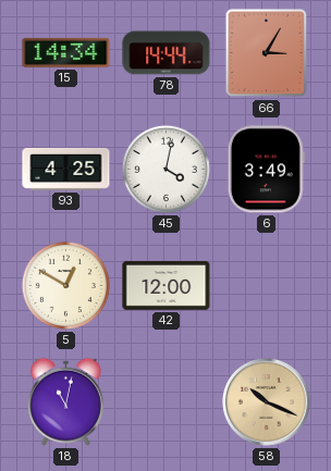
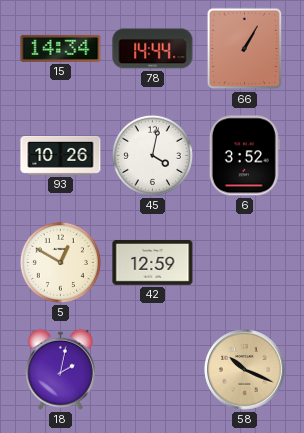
66: 3:05 -> 1:05 (245, 49)
93: 4:25 -> 10:26 (61, 155)
6: 3:49 -> 3:52 (244, 156)
42: 12:00 -> 12:59 (153, 262)
18: 11:02 -> 2:02 (60, 369)
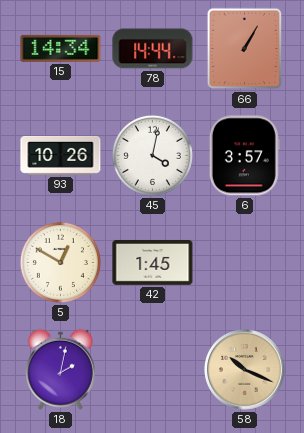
6: 3:52 -> 3:57 (244, 156)
42: 12:59 -> 1:45 (153, 262)
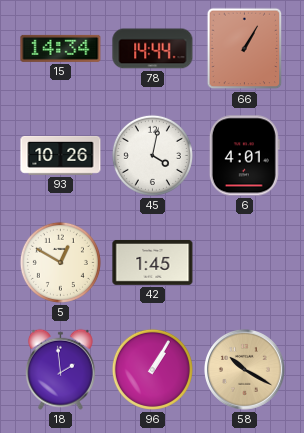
6: 3:57 -> 4:01 (244, 156)
18: 2:02 -> 1:59 (60, 369)
96: none -> 1:05 (152, 369)
58: 10:19 -> 10:20 (245, 370)
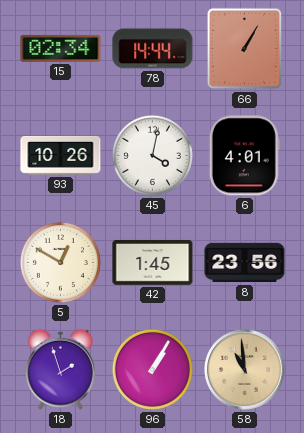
15: 14:34 -> 02:34 (61, 48)
8: none -> 23:56 (245, 263)
18: 1:59 -> 1:57 (60, 369)
58: 10:20 -> 10:59 (245, 370)
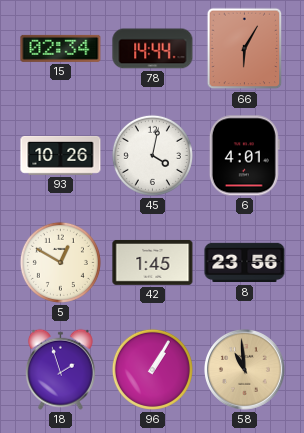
66: 1:05 -> 6:05 (245, 49)
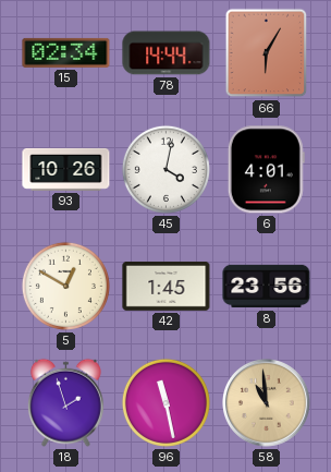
96: 1:05 -> 11:28 (165, 402)
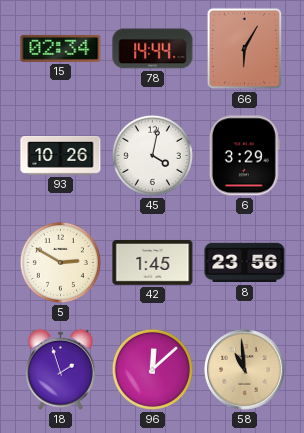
6: 4:01 -> 3:29 (244, 156)
5: 12:50 -> 2:50 (60, 262)
96: 11:28 -> 12:08 (152, 369)
